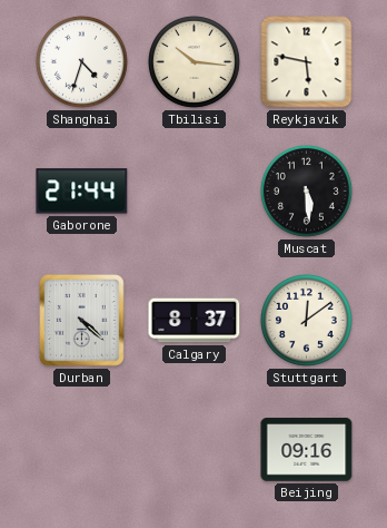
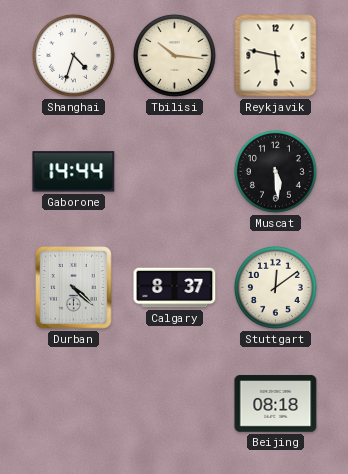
Gaborone: 21:44 -> 14:44 (74, 172)
Beijing: 09:16 -> 08:18 (276, 404)
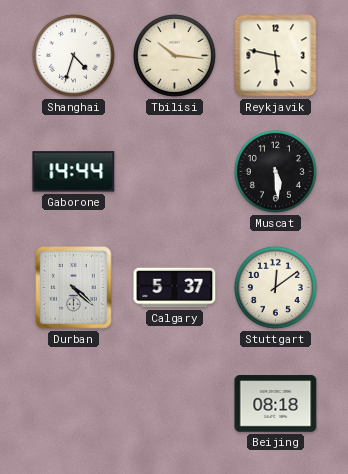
Calgary: 8:37 -> 5:37 (175, 288)
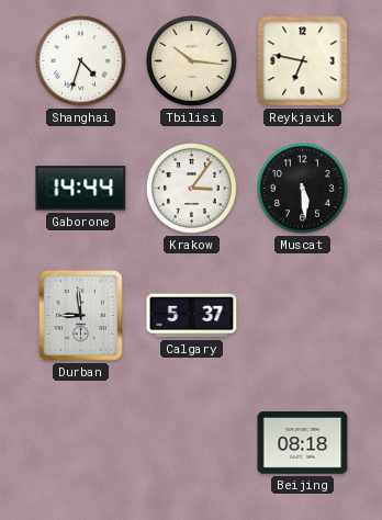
Reykjavik: 5:47 -> 6:47 (303, 61)
Krakow: none -> 3:06 (191, 188)
Durban: 4:22 -> 8:59 (81, 316)
Stuttgart: 12:09 -> none (275, 287)
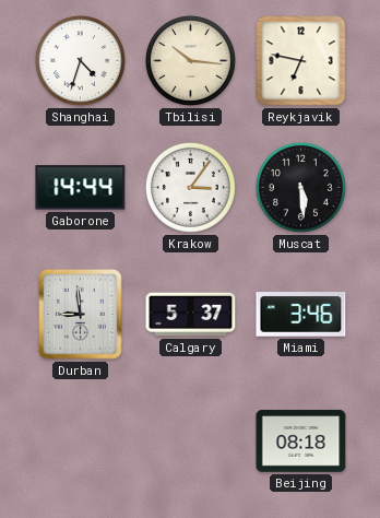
Miami: none -> 3:46 (301, 315)
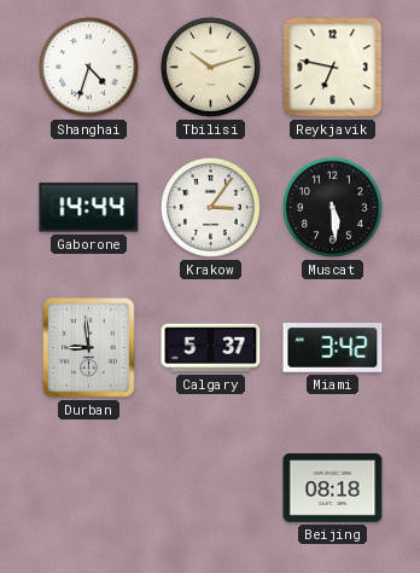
Tbilisi: 10:16 -> 10:12 (210, 66)
Miami: 3:46 -> 3:42 (333, 348)
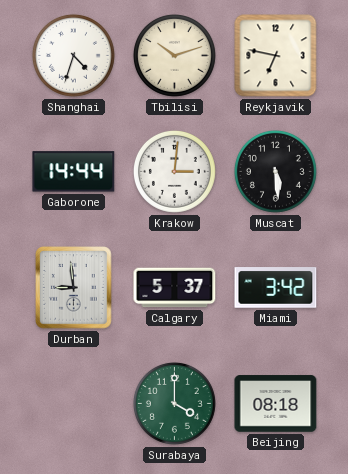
Krakow: 3:06 -> 3:01 (174, 171)
Surabaya: none -> 4:00 (174, 403)
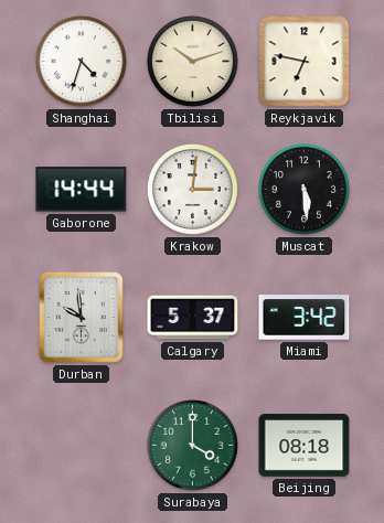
Durban: 8:59 -> 9:59 (82, 318)
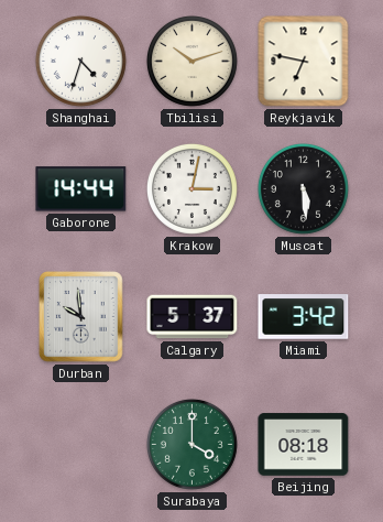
Krakow: 3:01 -> 3:02 (191, 188)
